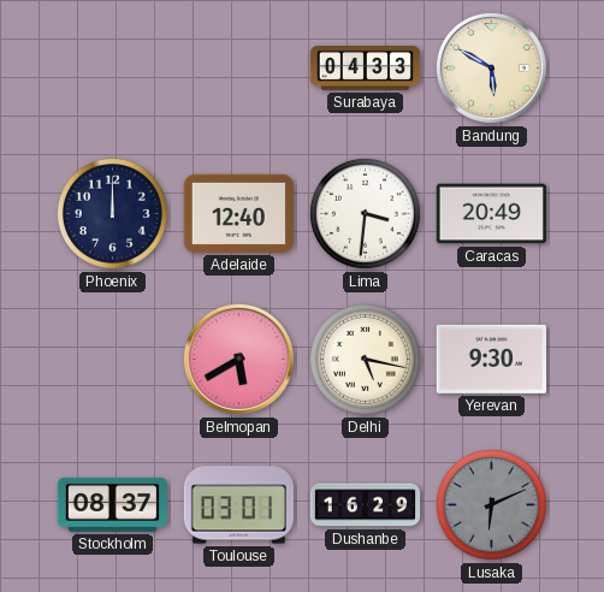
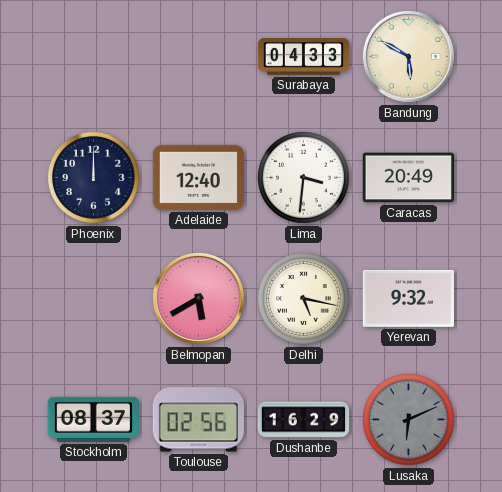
Yerevan: 9:30 -> 9:32 (408, 298)
Toulouse: 03:01 -> 02:56 (198, 420)
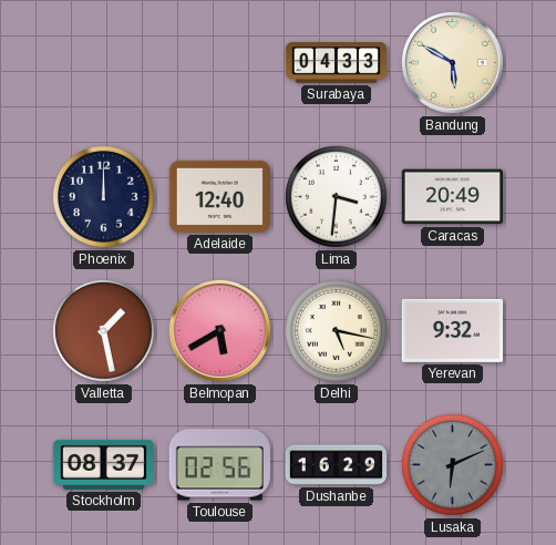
Valletta: none -> 1:28 (103, 330)
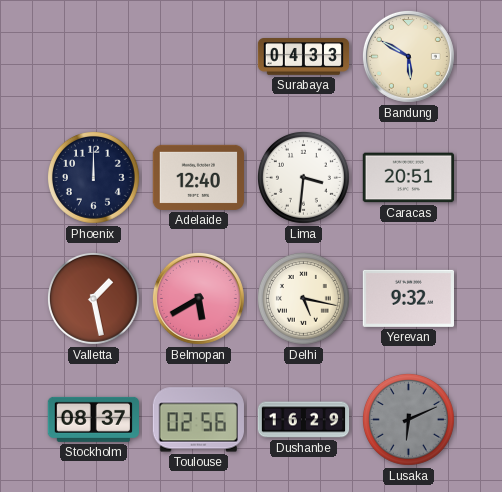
Caracas: 20:49 -> 20:51 (408, 178)
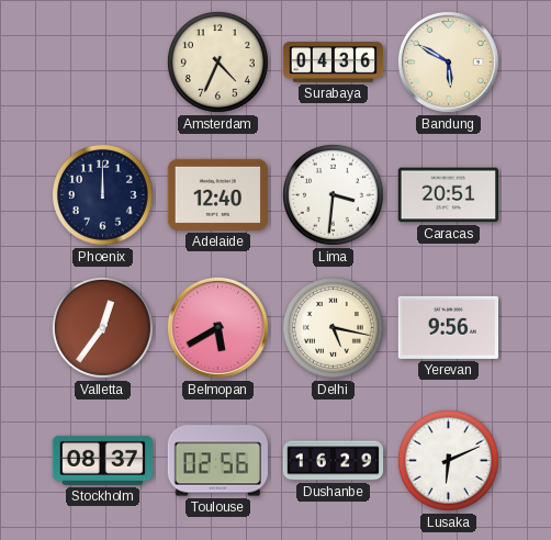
Amsterdam: none -> 4:34 (217, 61)
Surabaya: 04:33 -> 04:36 (334, 63)
Valletta: 1:28 -> 12:36 (102, 327)
Yerevan: 9:32 -> 9:56 (448, 327)
Lusaka dial: grey -> white (448, 460)
